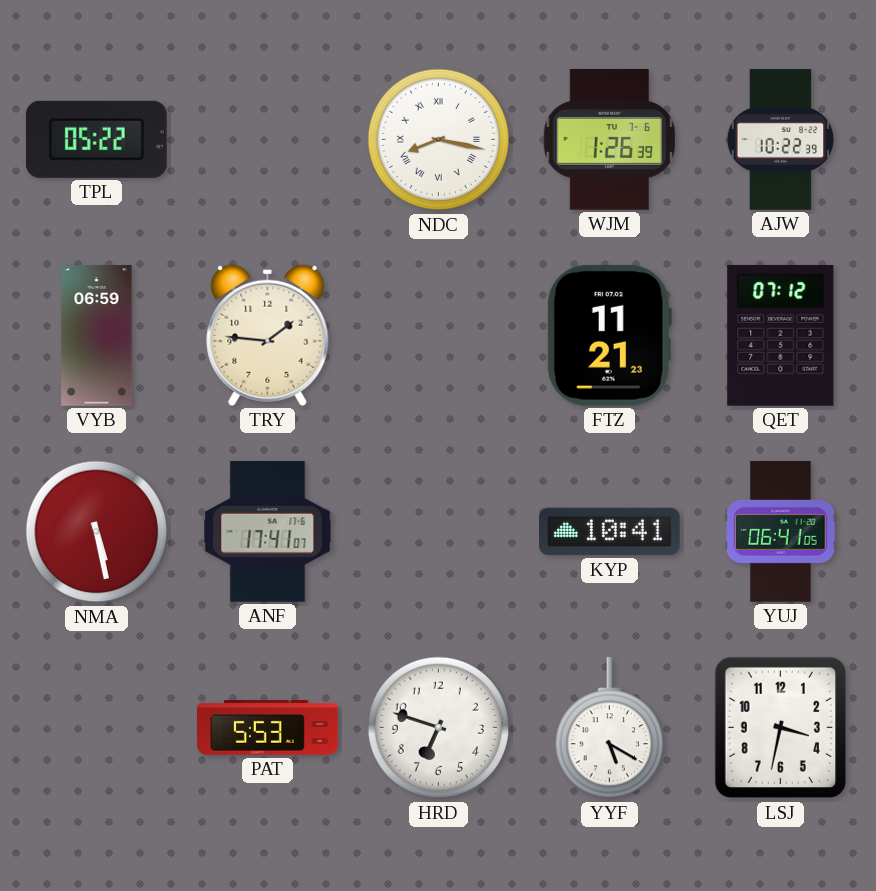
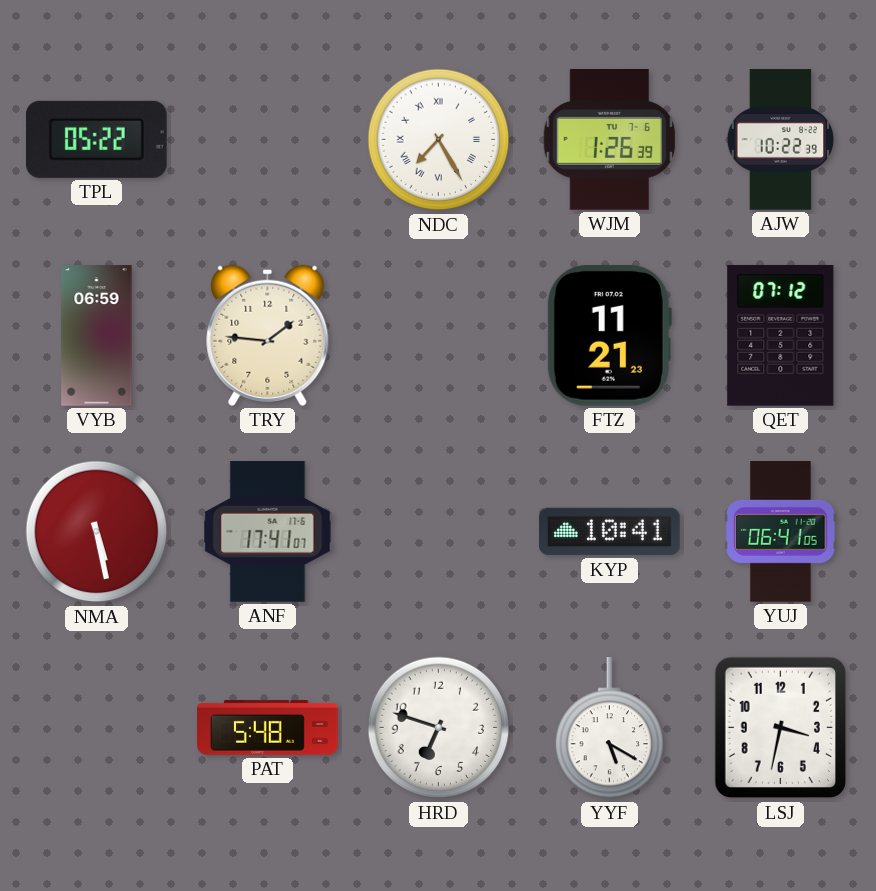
NDC: 8:17 -> 7:25 (439, 140)
PAT: 5:53 -> 5:48 (268, 728)
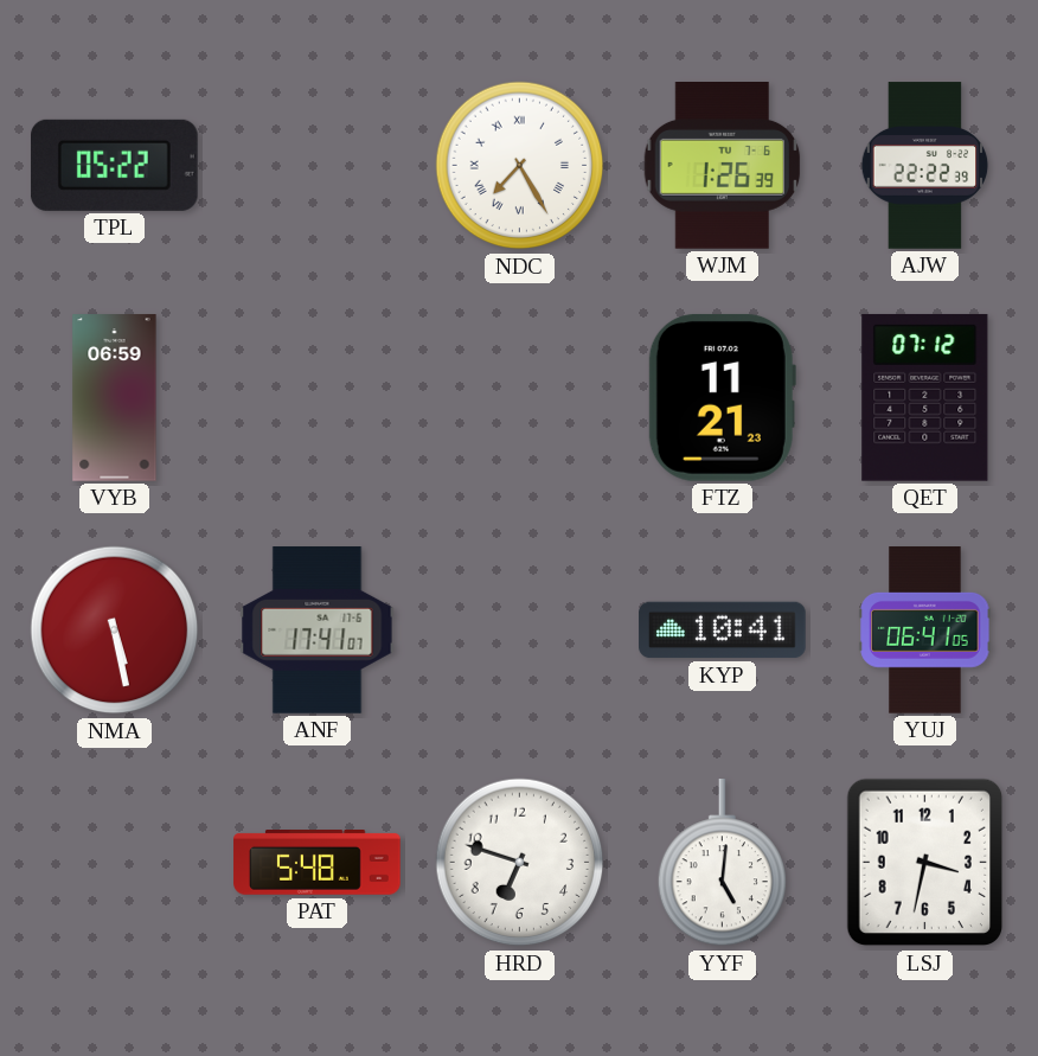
AJW: 10:22 -> 22:22 (925, 166)
TRY: 1:46 -> none (268, 335)
YYF: 5:20 -> 5:01 (723, 864)
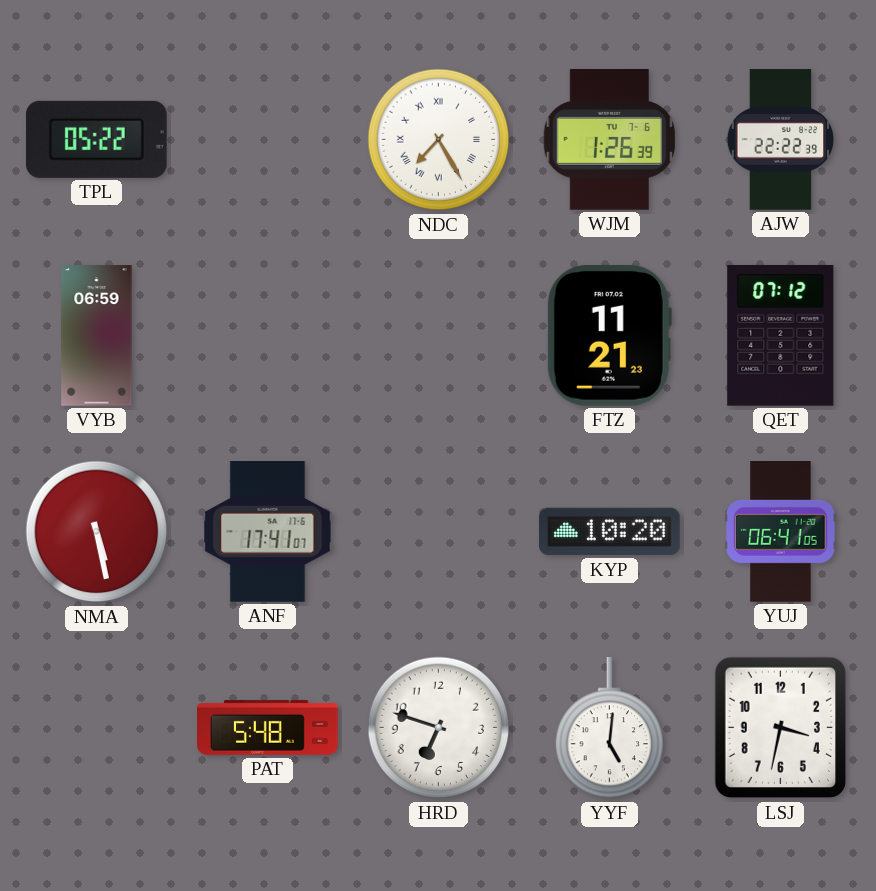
KYP: 10:41 -> 10:20 (610, 532)
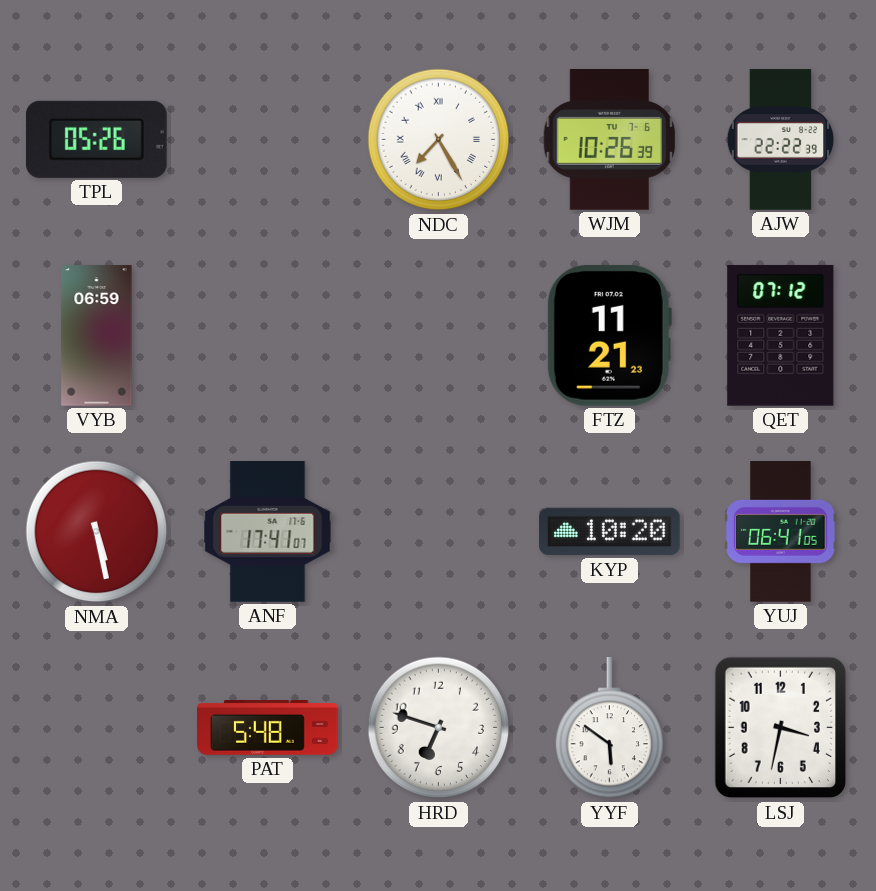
TPL: 05:22 -> 05:26 (96, 139)
WJM: 1:26 -> 10:26 (610, 140)
YYF: 5:01 -> 5:51 (610, 729)
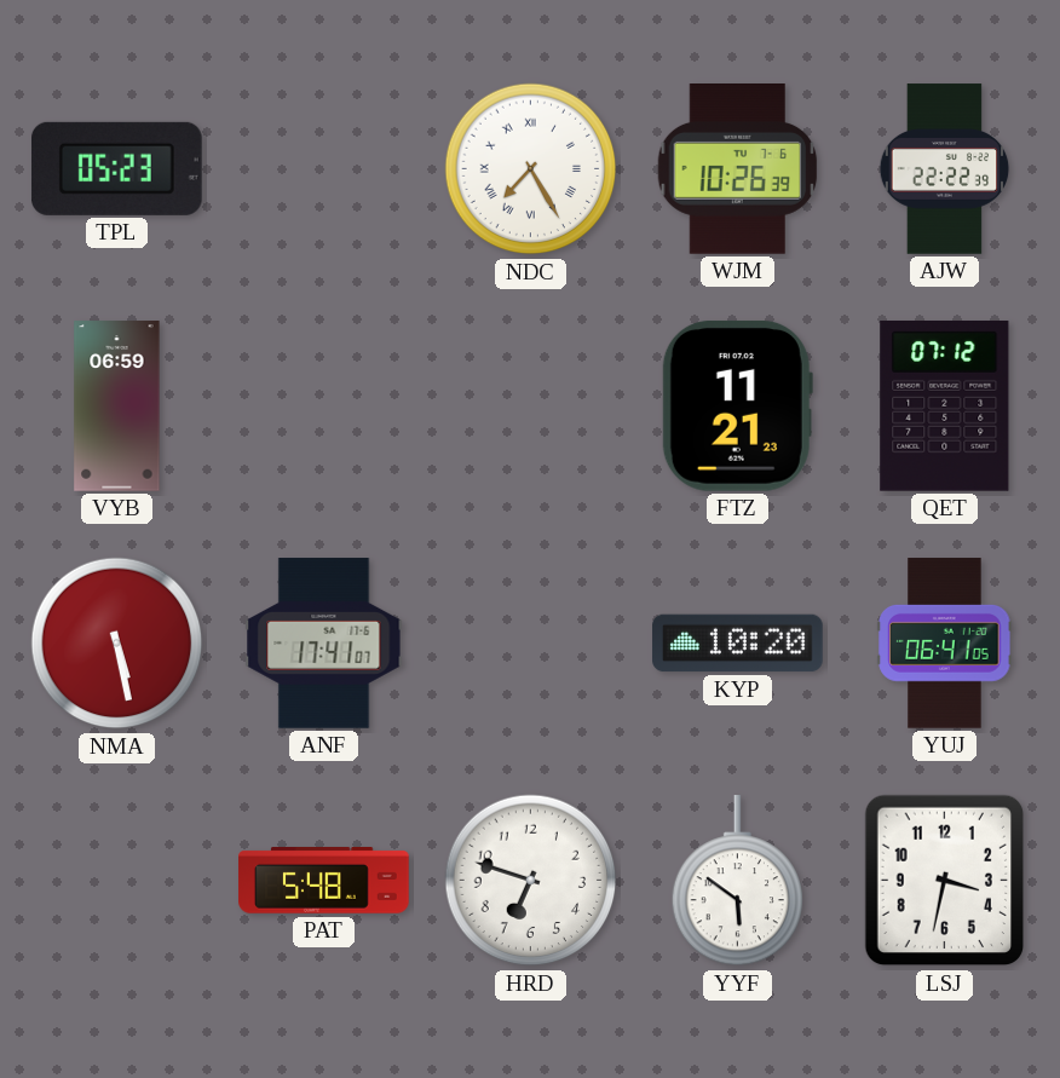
TPL: 05:26 -> 05:23 (116, 168)
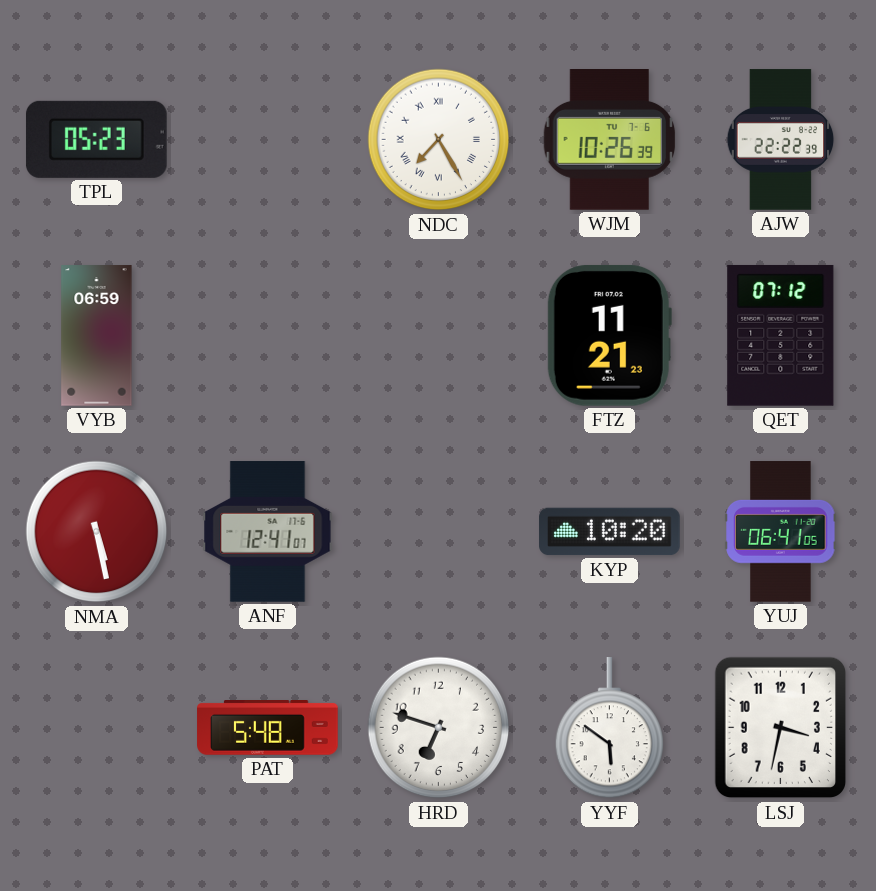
ANF: 17:41 -> 12:41 (268, 532)
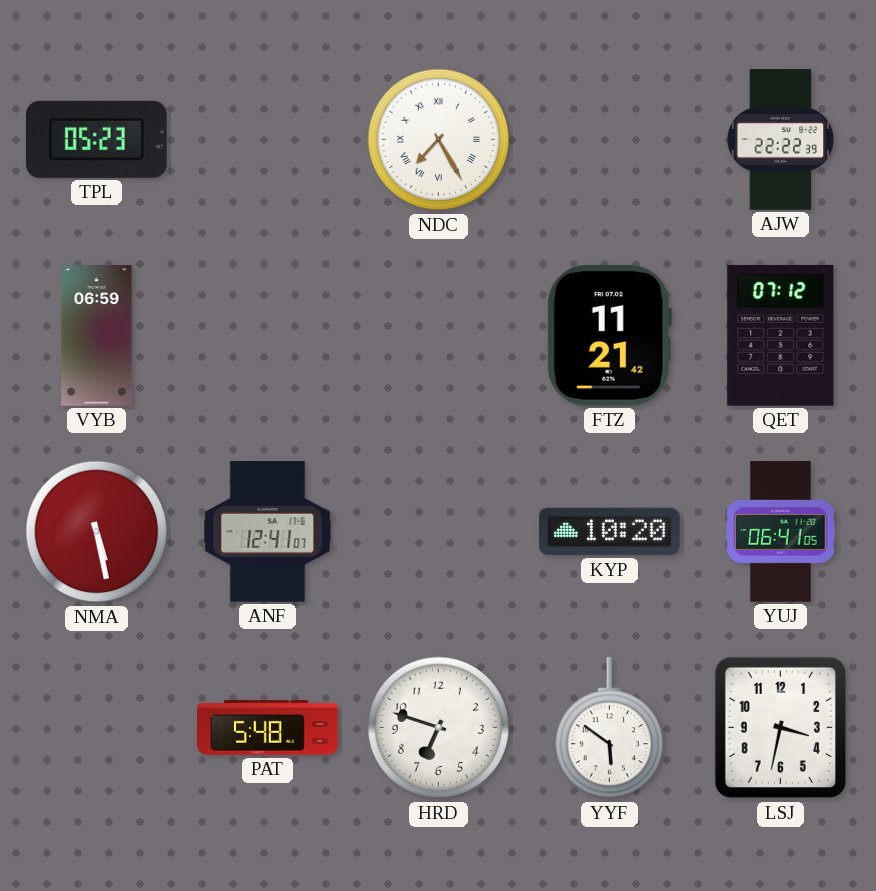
WJM: 10:26 -> none (610, 140)
FTZ: 11:21:23 -> 11:21:42 (609, 335)
